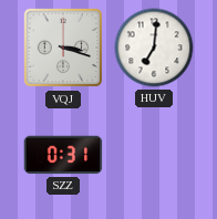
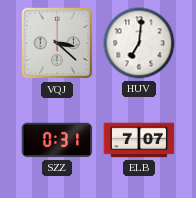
VQJ: 3:18 -> 3:22 (57, 43)
ELB: none -> 7:07 (139, 140)
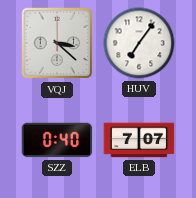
HUV: 7:01 -> 7:06 (139, 43)
SZZ: 0:31 -> 0:40 (57, 140)
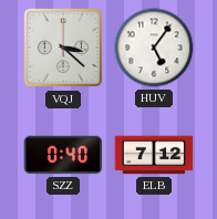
HUV: 7:06 -> 5:06 (154, 48)
ELB: 7:07 -> 7:12 (154, 155)
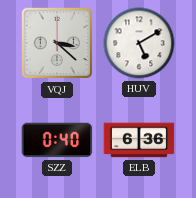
HUV: 5:06 -> 5:10 (139, 43)
ELB: 7:12 -> 6:36 (139, 140)
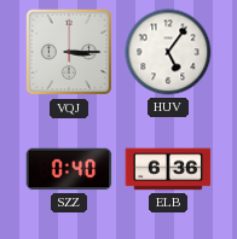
VQJ: 3:22 -> 3:15 (69, 52)
HUV: 5:10 -> 5:06 (168, 52)
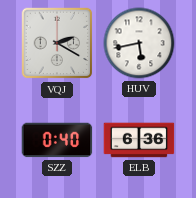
VQJ: 3:15 -> 2:20 (57, 43)
HUV: 5:06 -> 5:43 (139, 43)
